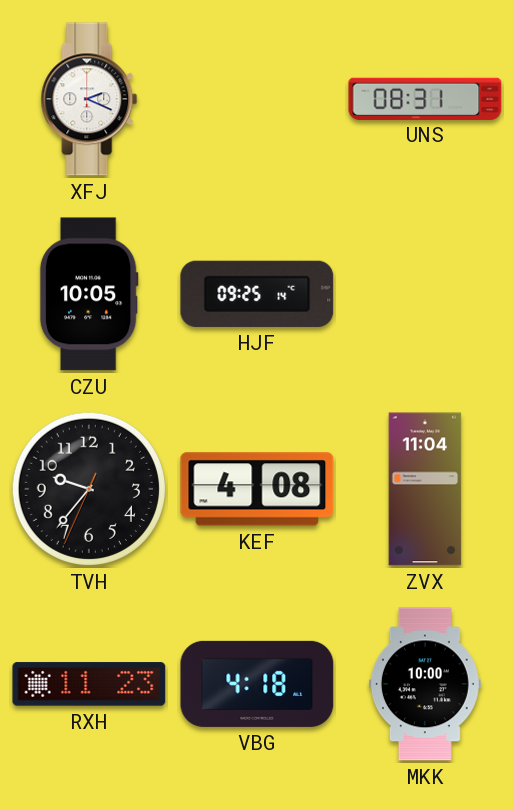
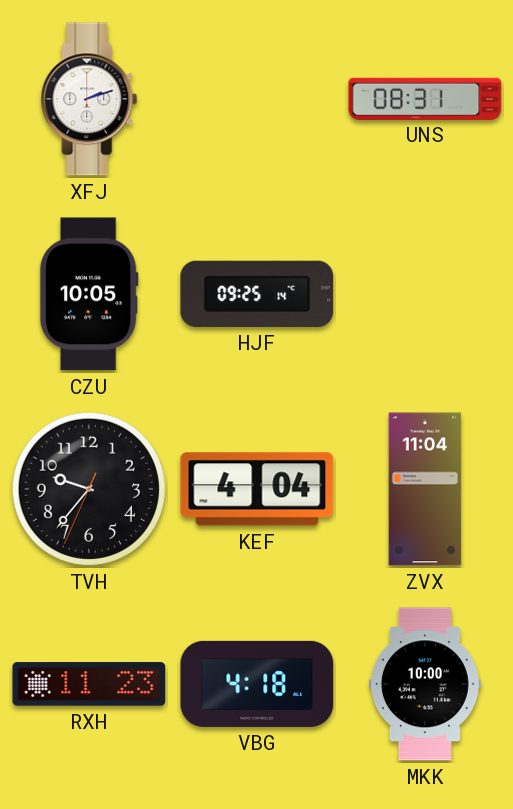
XFJ: 2:19 -> 2:12 (89, 99)
KEF: 4:08 -> 4:04 (257, 489)
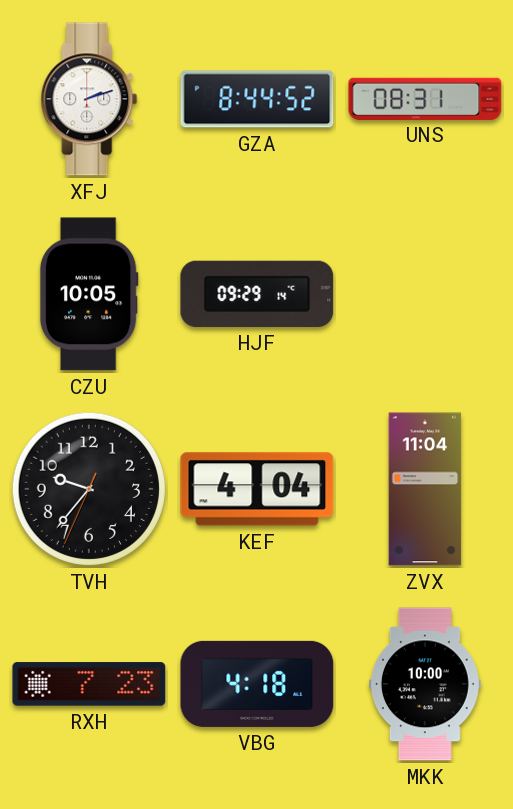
GZA: none -> 8:44 (257, 99)
HJF: 09:25 -> 09:29 (257, 294)
RXH: 11:23 -> 7:23 (89, 684)
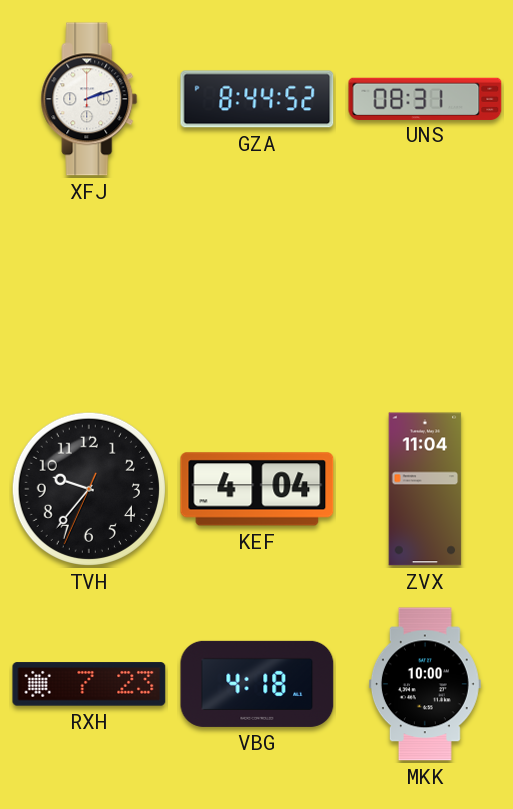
CZU: 10:05 -> none (89, 294)
HJF: 09:29 -> none (257, 294)
